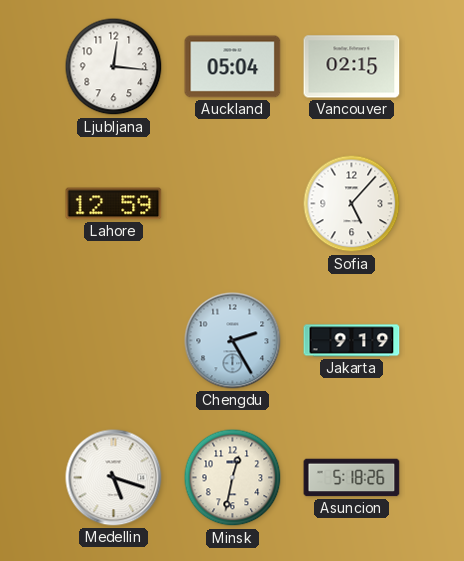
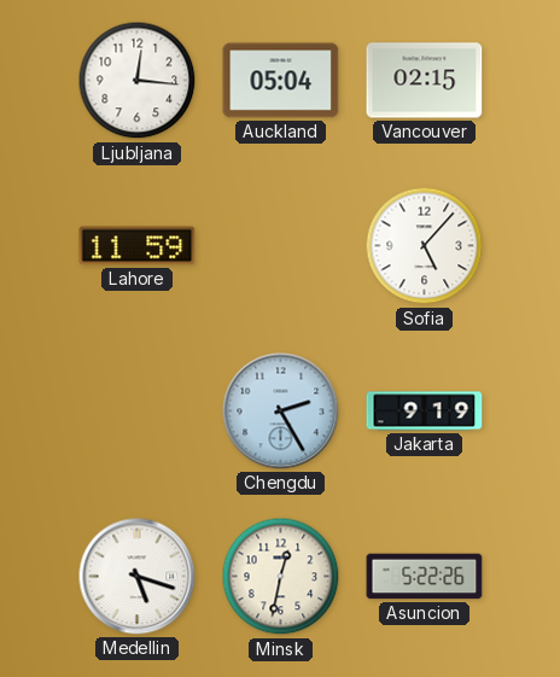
Lahore: 12:59 -> 11:59 (138, 246)
Asuncion: 5:18 -> 5:22 (425, 577)
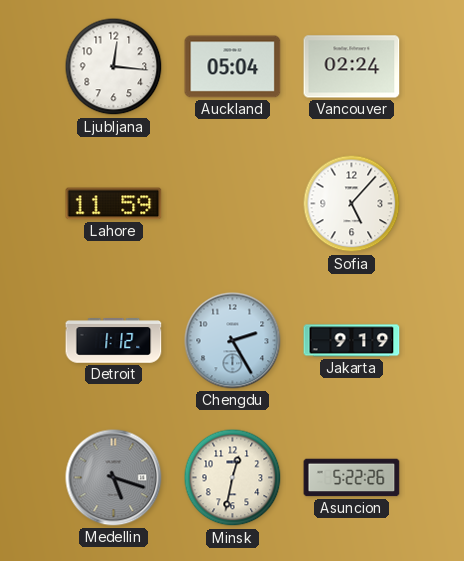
Vancouver: 02:15 -> 02:24 (352, 67)
Detroit: none -> 1:12 (114, 341)
Medellin dial: white -> grey (114, 478)
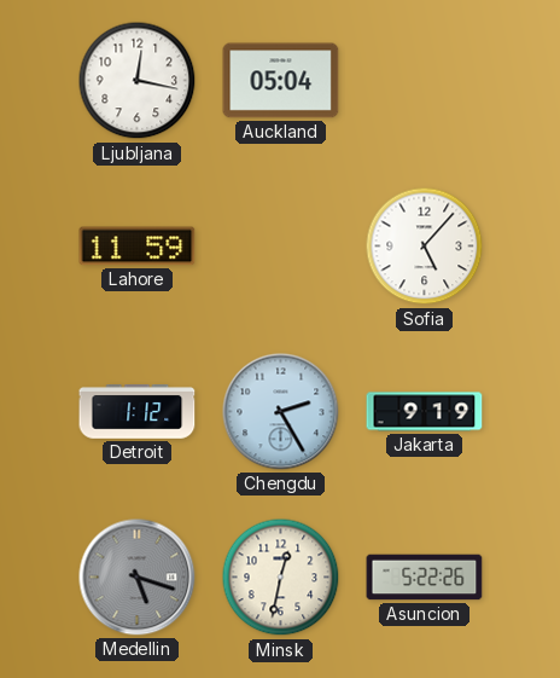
Ljubljana: 12:16 -> 12:17 (138, 81)
Vancouver: 02:24 -> none (352, 67)
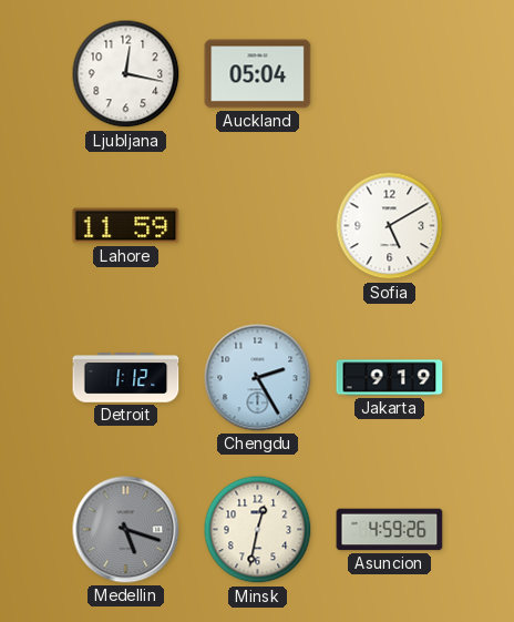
Sofia: 5:07 -> 5:10 (390, 226)
Asuncion: 5:22 -> 4:59 (390, 530)
